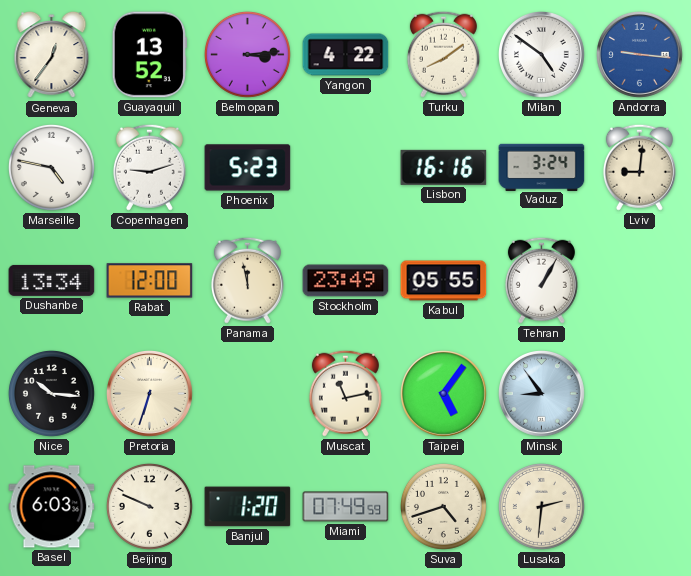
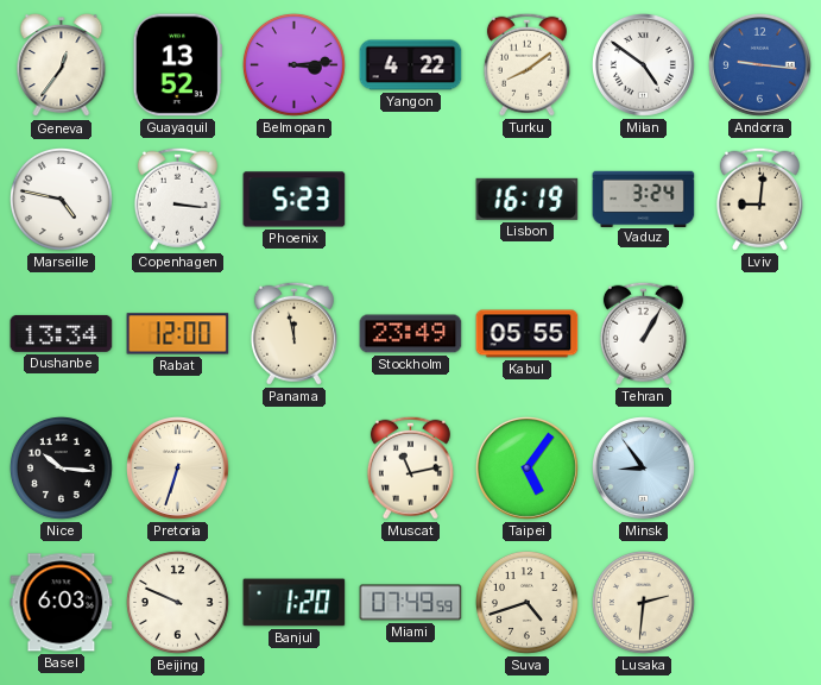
Copenhagen: 9:12 -> 3:16 (177, 199)
Lisbon: 16:16 -> 16:19 (528, 199)
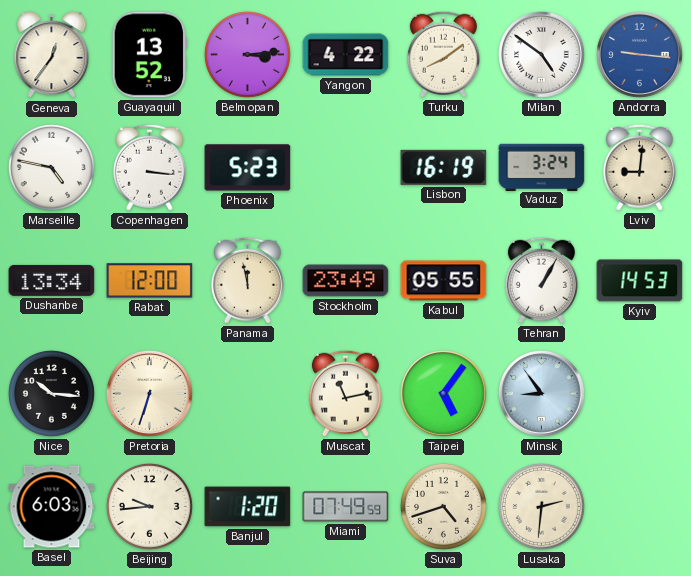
Kyiv: none -> 14:53 (640, 281)
Beijing: 9:49 -> 9:44 (149, 506)
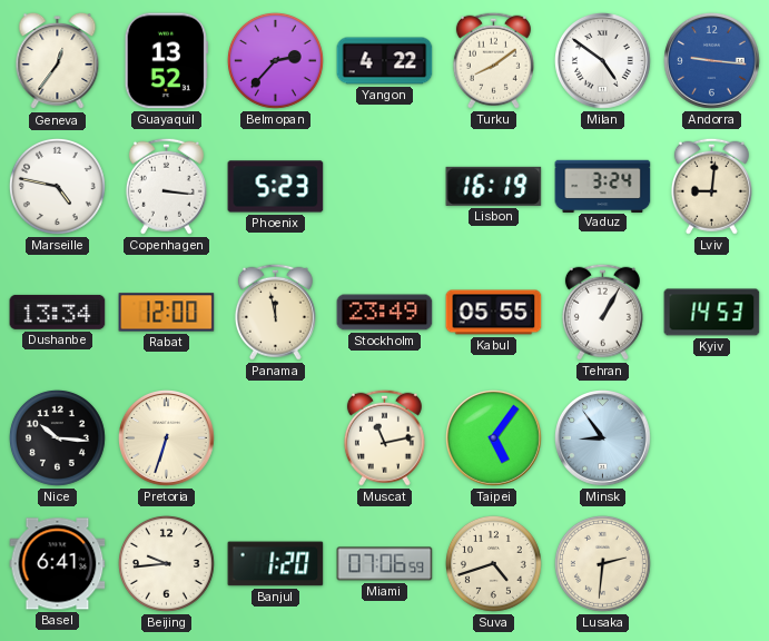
Belmopan: 3:14 -> 2:37 (275, 60)
Basel: 6:03 -> 6:41 (58, 564)
Miami: 07:49 -> 07:06 (385, 564)
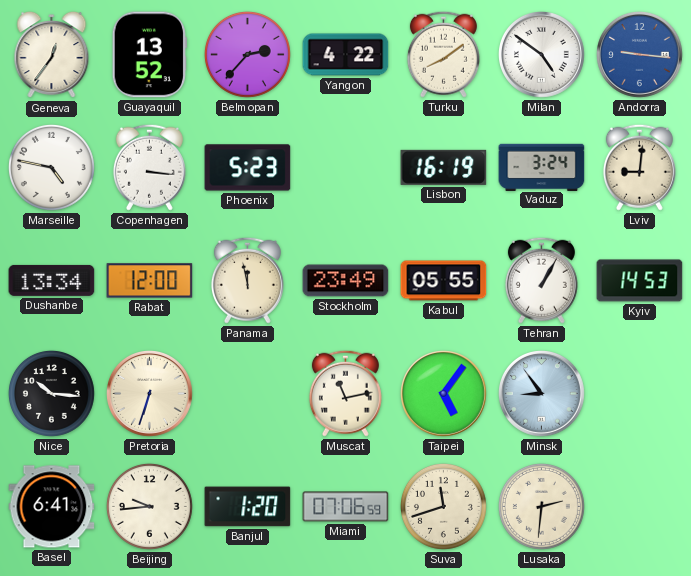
Suva: 4:42 -> 11:42 (443, 506)
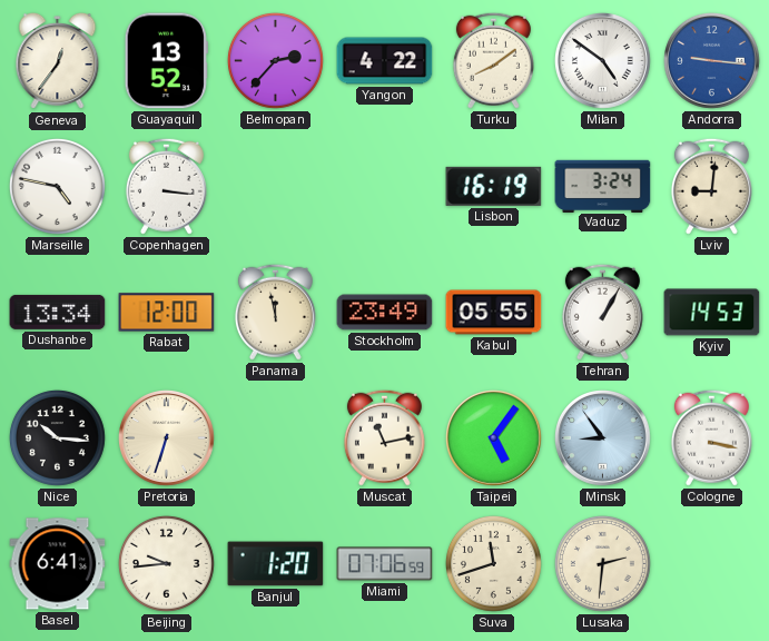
Phoenix: 5:23 -> none (248, 168)
Cologne: none -> 3:17 (711, 437)
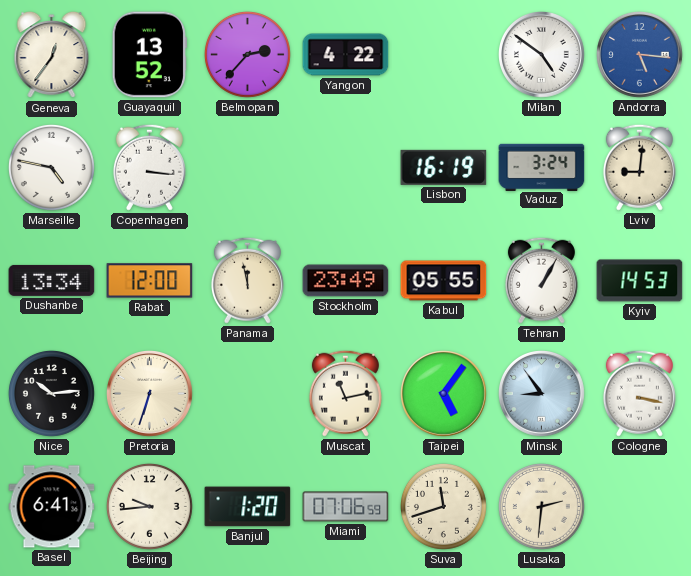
Turku: 8:09 -> none (493, 60)
Andorra: 9:16 -> 5:16 (640, 55)
Nice: 10:16 -> 10:14 (51, 393)
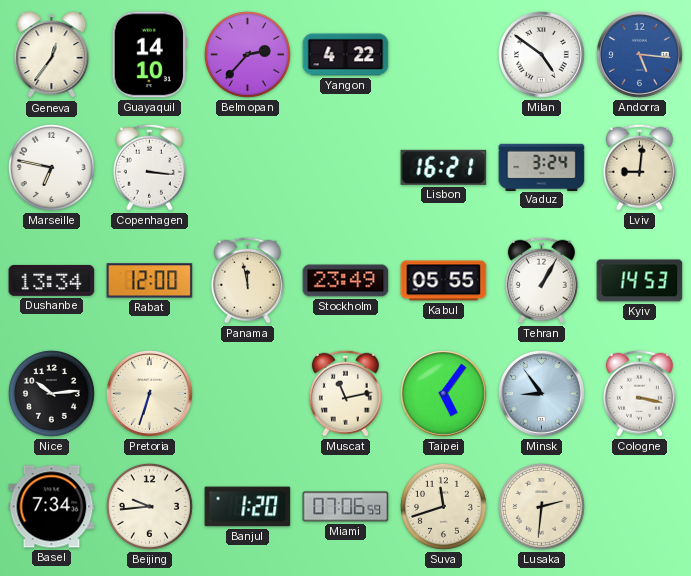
Guayaquil: 13:52 -> 14:10 (149, 55)
Marseille: 4:47 -> 6:47 (51, 167)
Lisbon: 16:19 -> 16:21 (444, 167)
Basel: 6:41 -> 7:34 (52, 507)
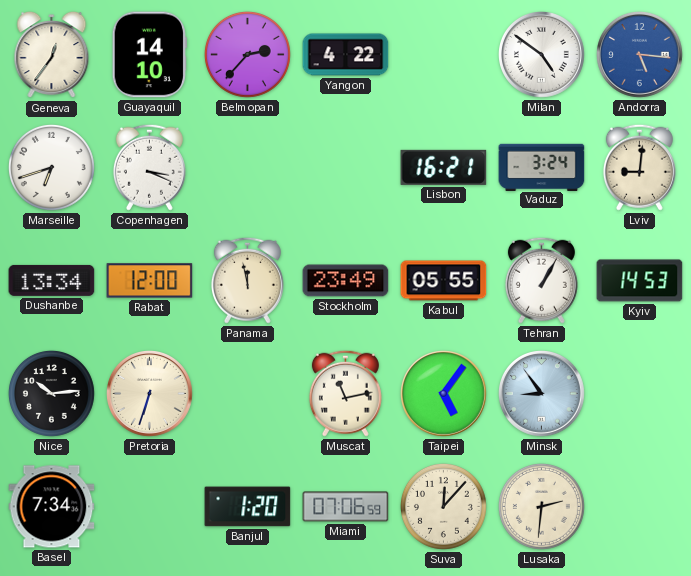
Marseille: 6:47 -> 6:42 (51, 167)
Copenhagen: 3:16 -> 3:19 (149, 167)
Cologne: 3:17 -> none (639, 393)
Beijing: 9:44 -> none (149, 506)
Suva: 11:42 -> 12:07 (443, 506)
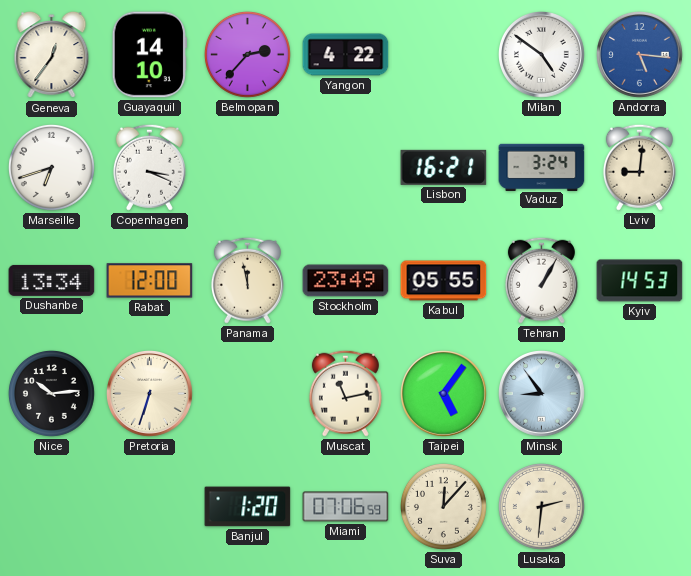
Basel: 7:34 -> none (52, 507)
